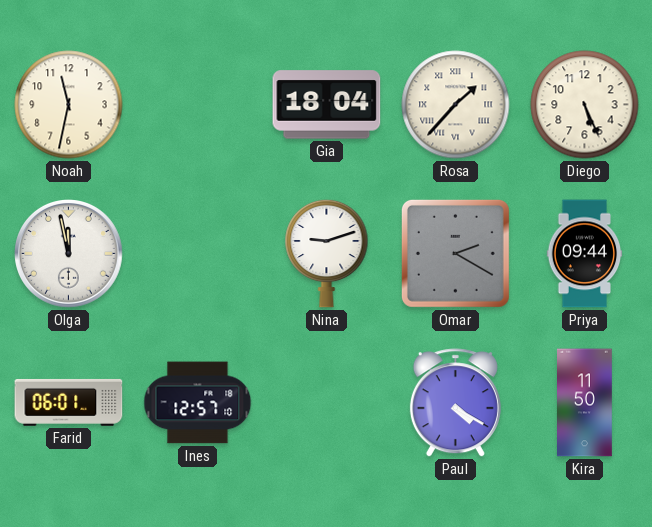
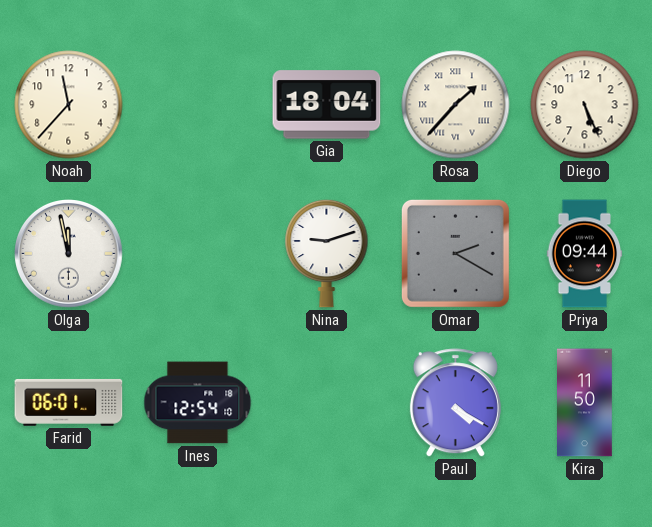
Noah: 11:32 -> 11:37 (69, 105)
Ines: 12:57 -> 12:54 (198, 403)
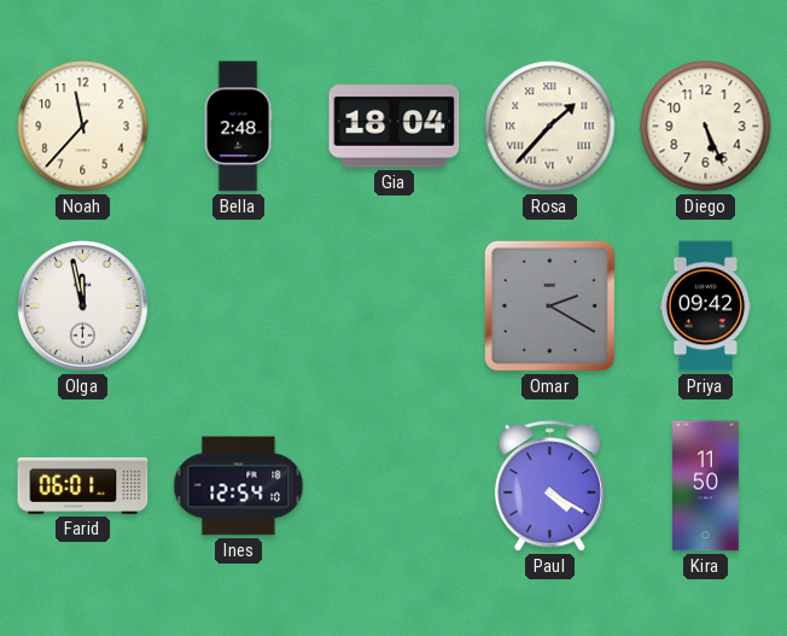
Bella: none -> 2:48 (238, 127)
Nina: 9:12 -> none (327, 253)
Priya: 09:44 -> 09:42 (706, 307)
